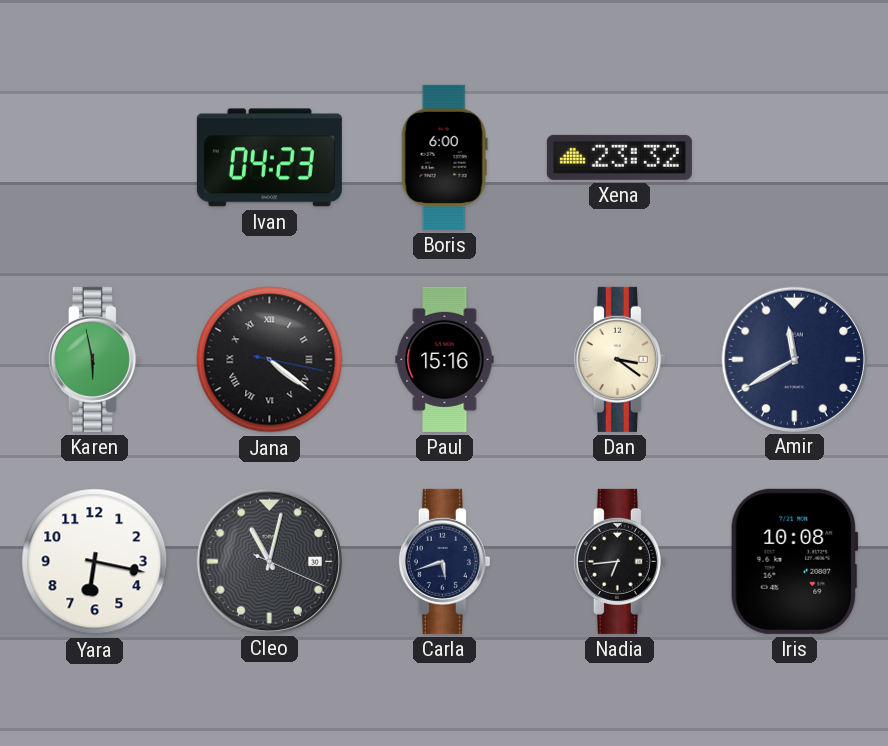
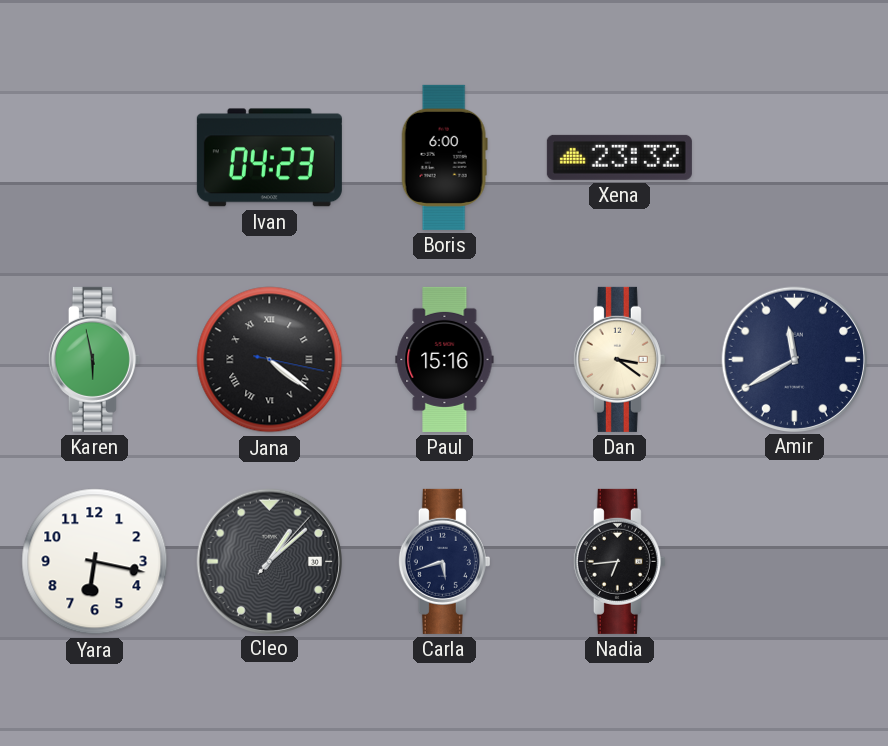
Cleo: 11:02 -> 1:08 (269, 561)
Iris: 10:08 -> none (794, 561)
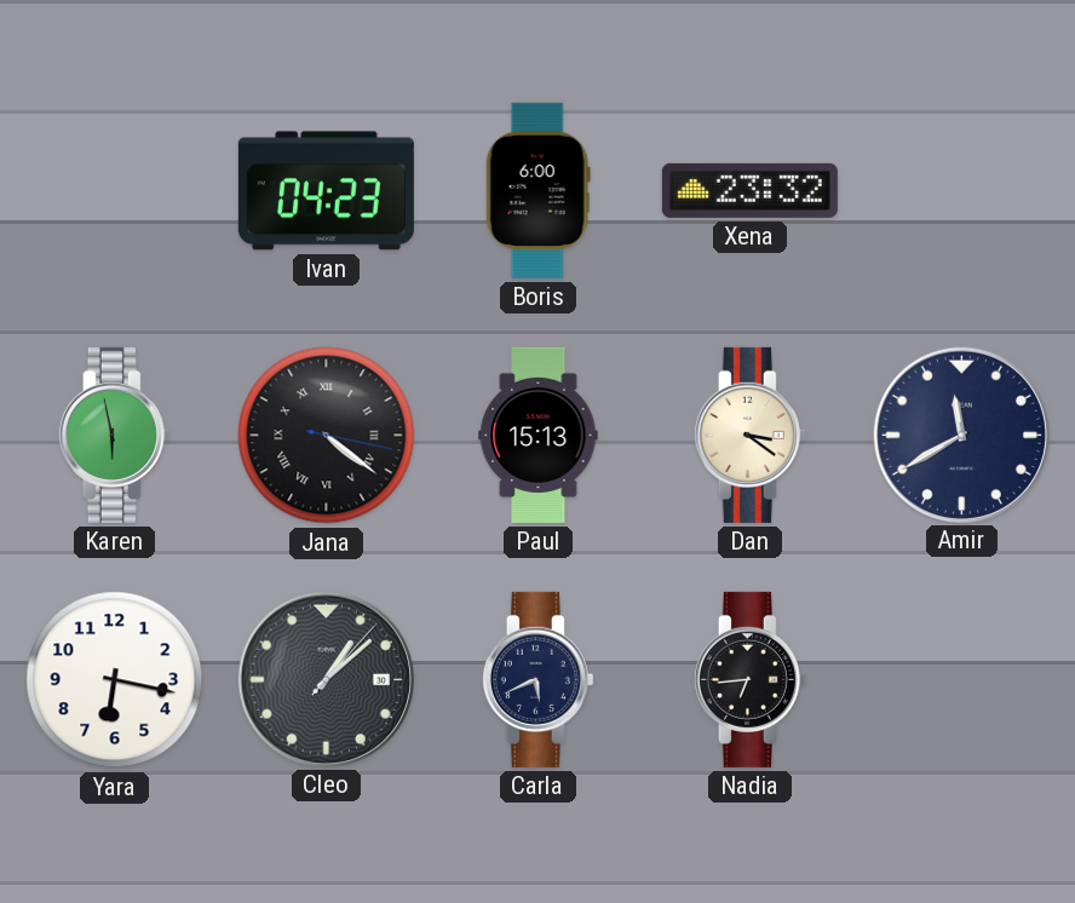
Paul: 15:16 -> 15:13 (539, 435)
Carla: 5:42 -> 5:41 (537, 679)
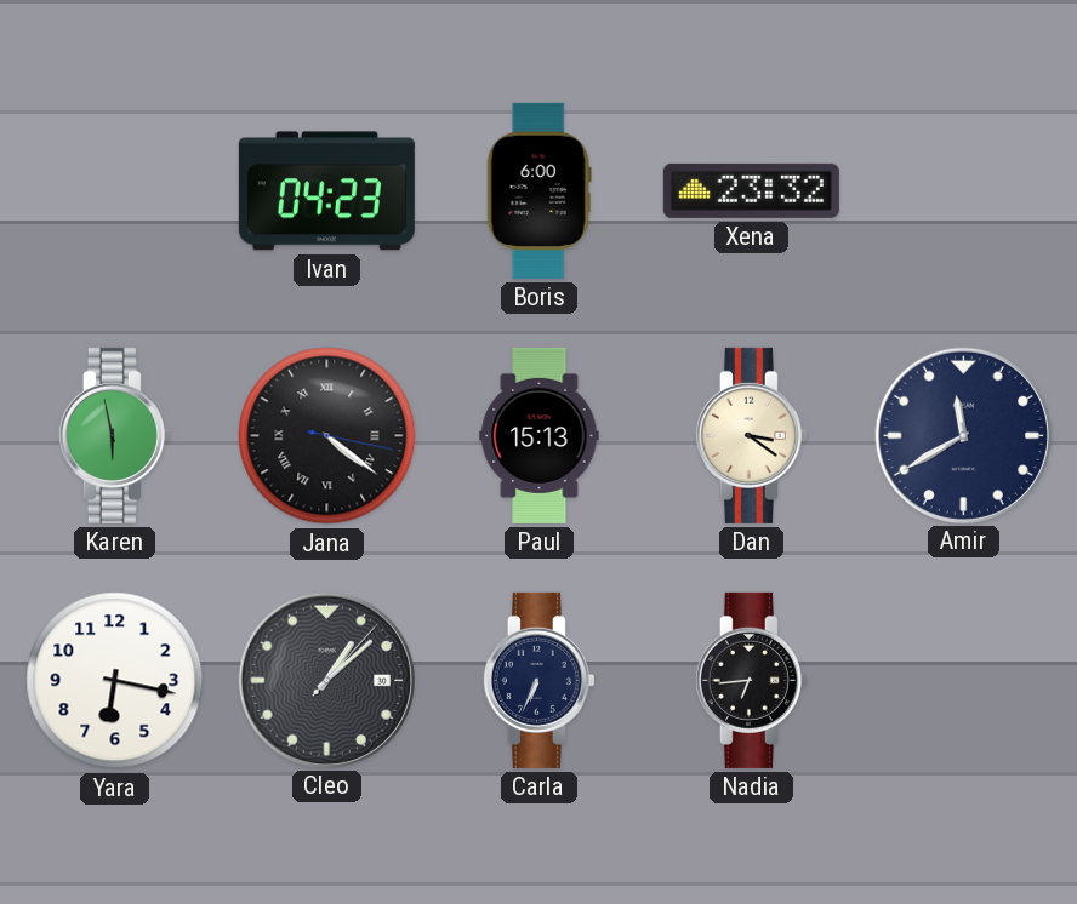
Carla: 5:41 -> 6:34 (538, 680)
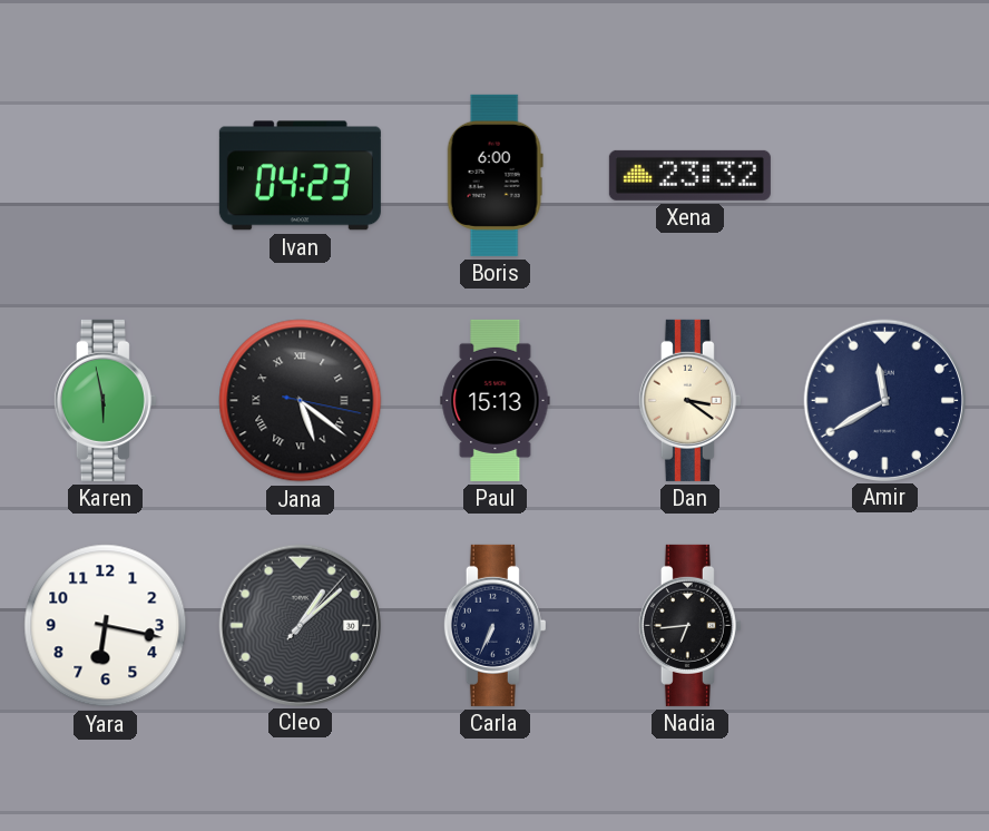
Jana: 4:21 -> 5:21 (301, 401)
